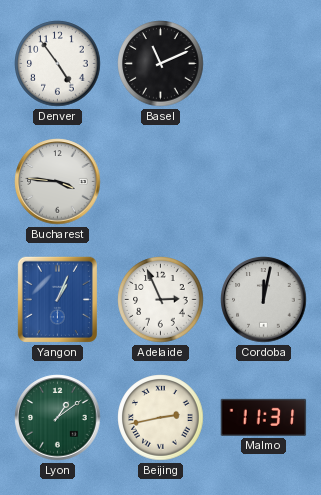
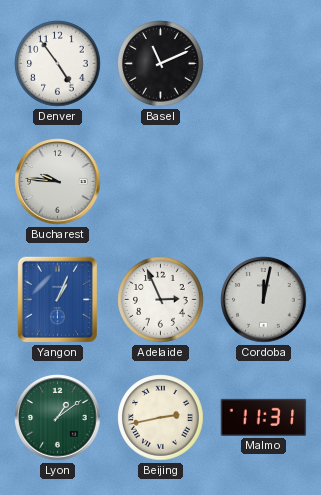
Bucharest: 3:46 -> 9:46 (58, 182)
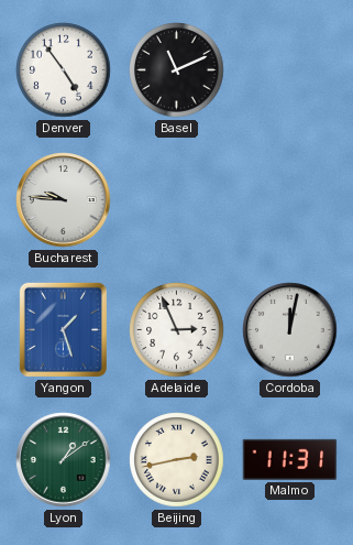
Yangon: 1:04 -> 1:27 (63, 329)
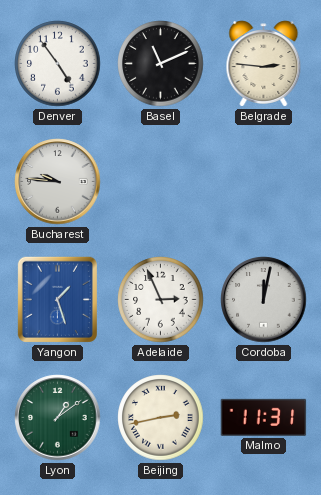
Belgrade: none -> 2:46 (264, 64)
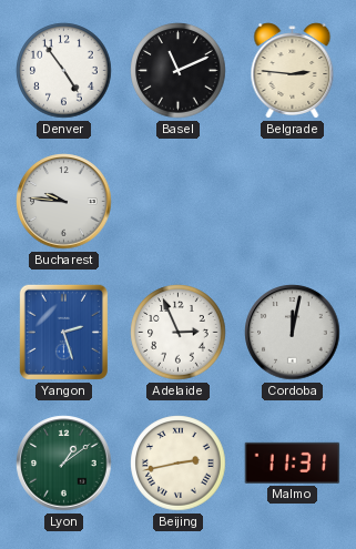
Yangon: 1:27 -> 2:27 (63, 332)
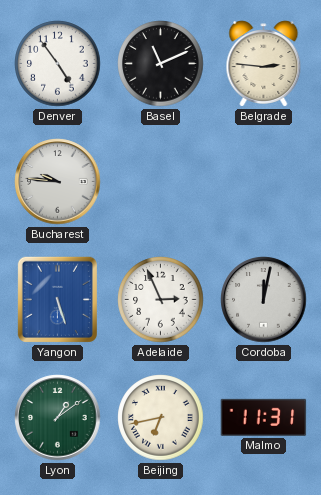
Yangon: 2:27 -> 5:27 (57, 299)
Beijing: 2:43 -> 6:43 (161, 418)
